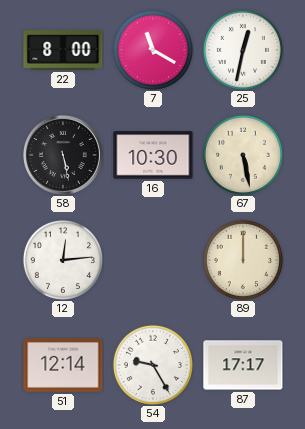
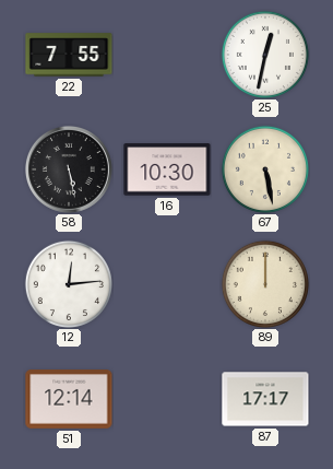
22: 8:00 -> 7:55 (69, 55)
7: 11:20 -> none (153, 50)
54: 9:25 -> none (153, 365)
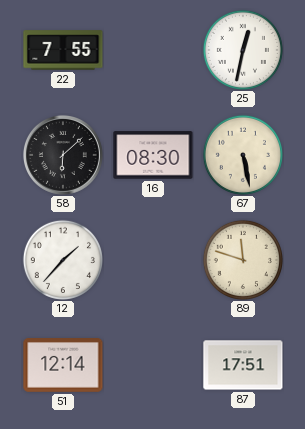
58: 5:28 -> 6:08 (63, 155)
16: 10:30 -> 08:30 (153, 155)
12: 12:14 -> 1:37 (63, 260)
89: 12:00 -> 11:48 (243, 260)
87: 17:17 -> 17:51 (243, 365)
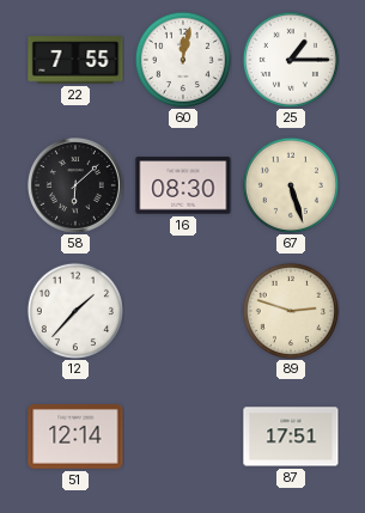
60: none -> 12:02 (183, 60)
25: 12:32 -> 1:15 (291, 60)
67: 5:28 -> 5:27 (291, 185)
89: 11:48 -> 2:48 (291, 311)
